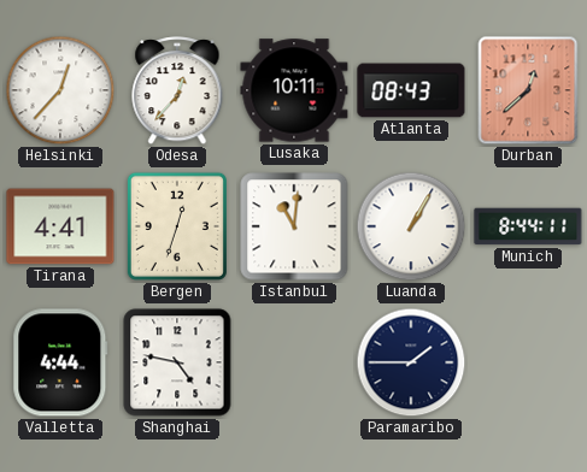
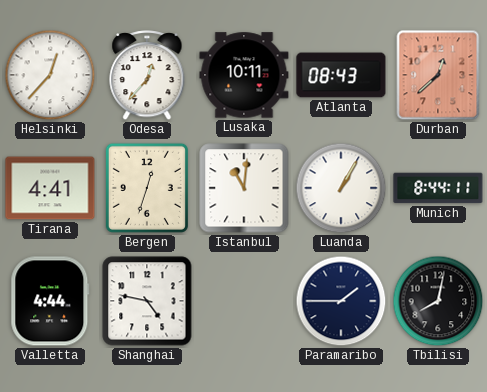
Tbilisi: none -> 8:02 (438, 301)
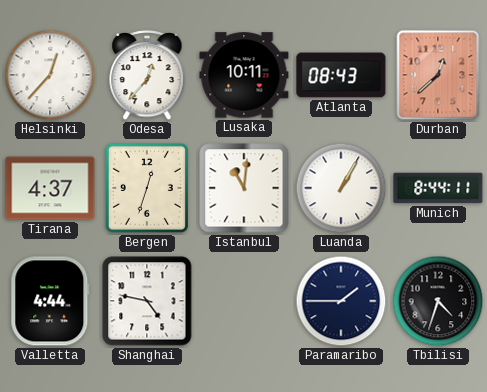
Tirana: 4:41 -> 4:37 (50, 188)
Tbilisi: 8:02 -> 4:33 (438, 301)
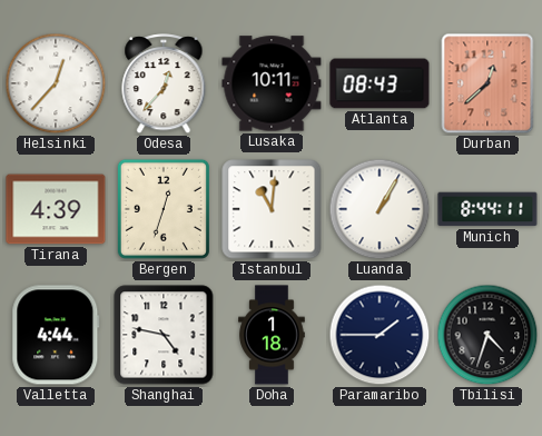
Tirana: 4:37 -> 4:39 (56, 209)
Doha: none -> 1:18 (272, 335)
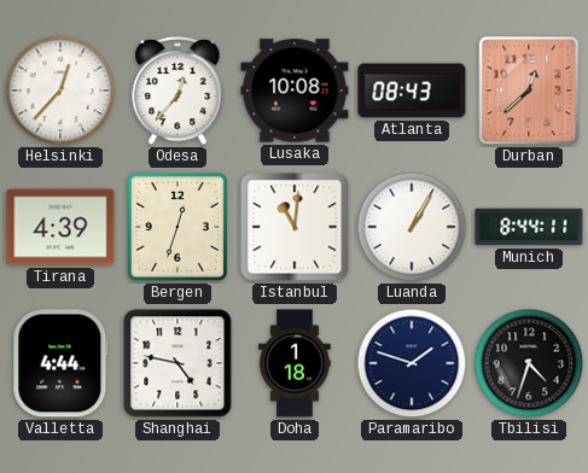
Lusaka: 10:11 -> 10:08 (295, 90)
Paramaribo: 1:45 -> 1:48 (412, 363)
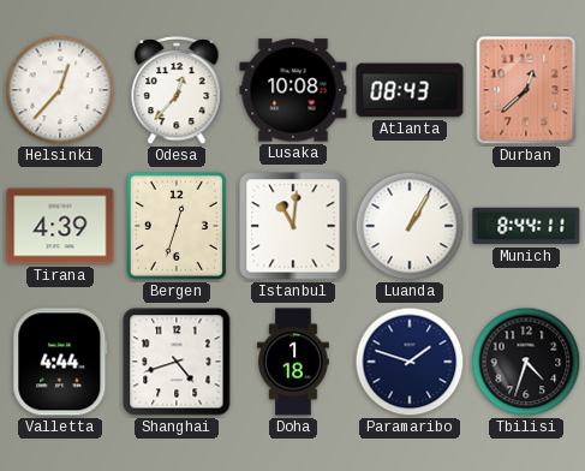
Shanghai: 4:47 -> 4:42 (177, 362)
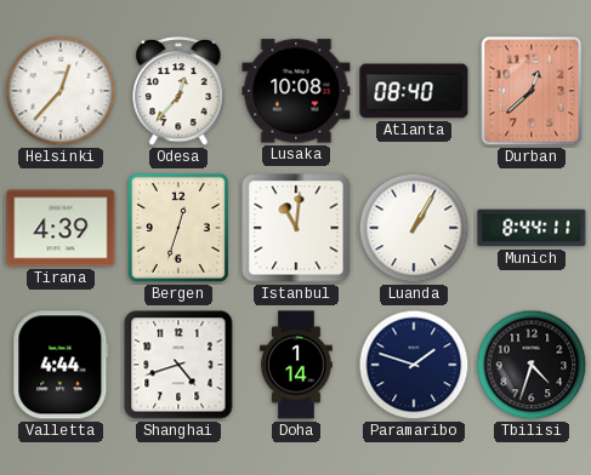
Atlanta: 08:43 -> 08:40 (414, 91)
Doha: 1:18 -> 1:14 (296, 365)
